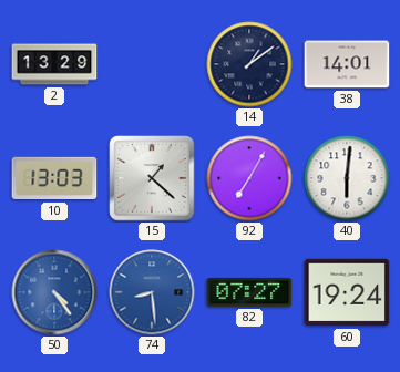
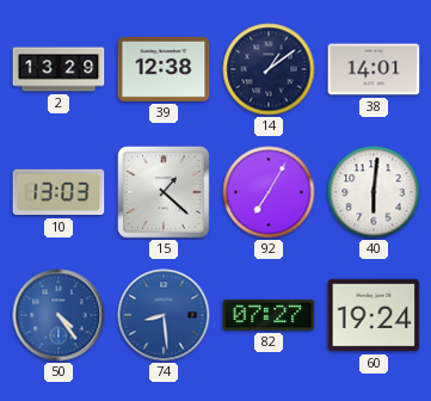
39: none -> 12:38 (164, 69)
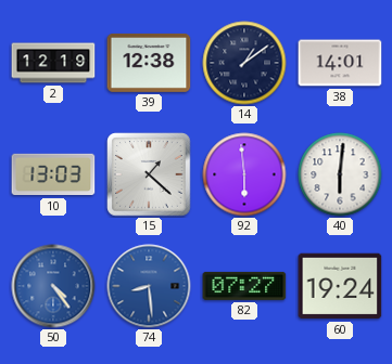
2: 13:29 -> 12:19 (53, 63)
92: 7:05 -> 5:59 (244, 174)
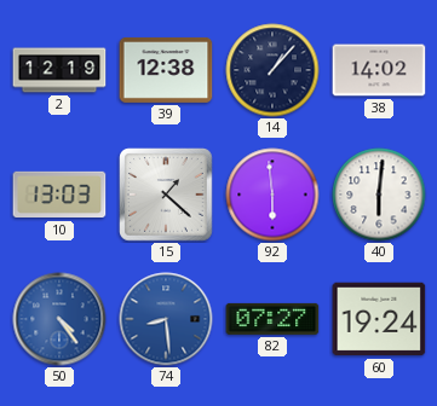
14: 1:09 -> 1:07 (272, 70)
38: 14:01 -> 14:02 (379, 70)
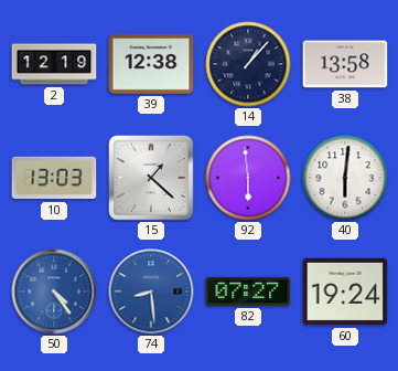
38: 14:02 -> 13:58 (345, 64)
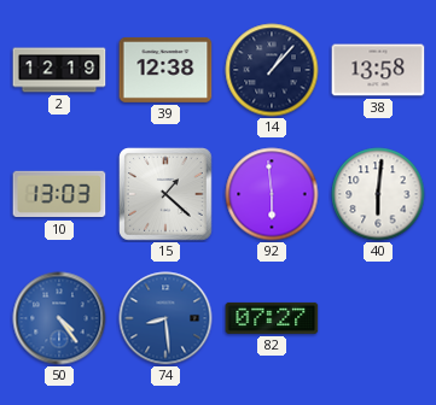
60: 19:24 -> none (345, 291)
